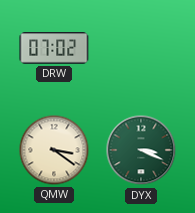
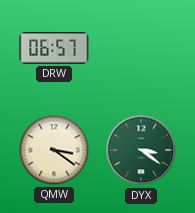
DRW: 07:02 -> 06:57 (54, 48)
DYX: 3:19 -> 3:21 (141, 150)
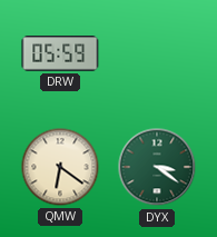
DRW: 06:57 -> 05:59 (60, 53)
QMW: 3:21 -> 6:21 (60, 167)
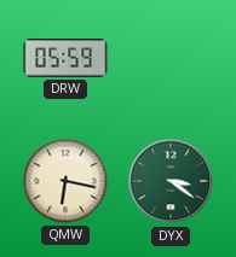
QMW: 6:21 -> 6:17 (65, 181)
